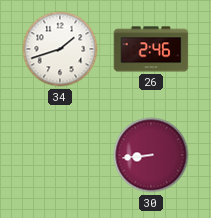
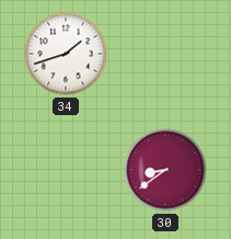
26: 2:46 -> none (151, 49)
30: 8:44 -> 8:39 (165, 170)
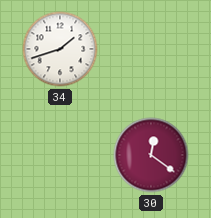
30: 8:39 -> 12:21 (151, 155)
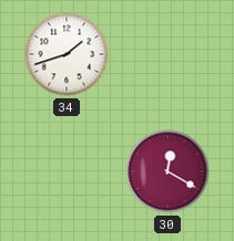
30: 12:21 -> 12:20 (167, 171)
